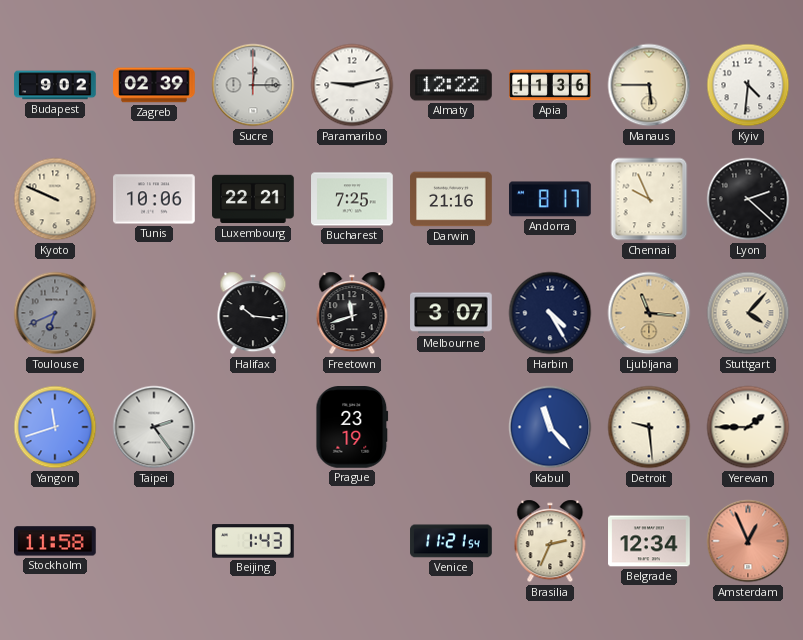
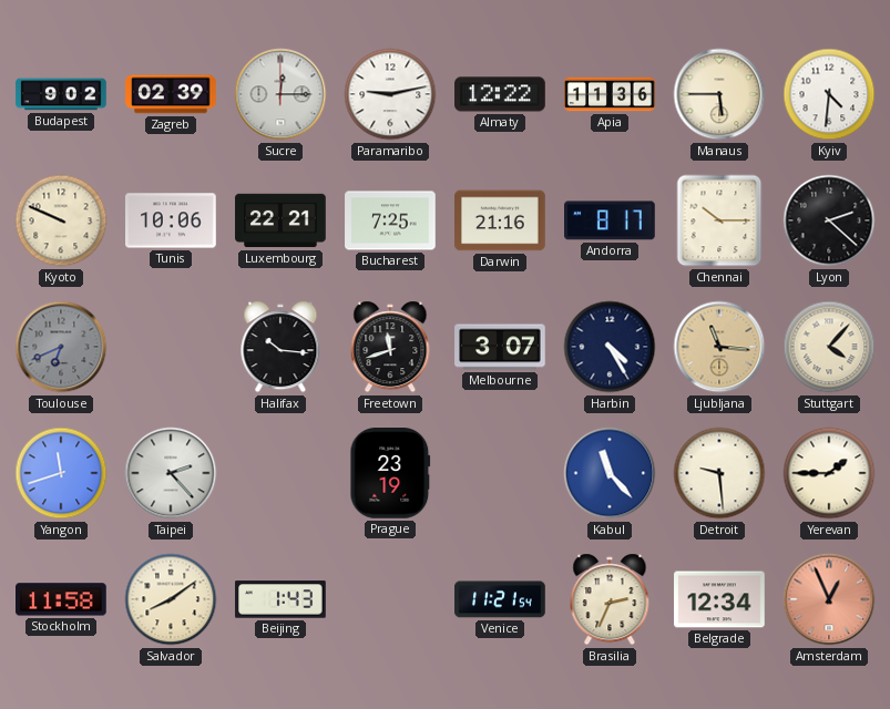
Chennai: 9:56 -> 10:15 (719, 220)
Taipei: 2:24 -> 2:23 (171, 473)
Salvador: none -> 8:09 (171, 599)
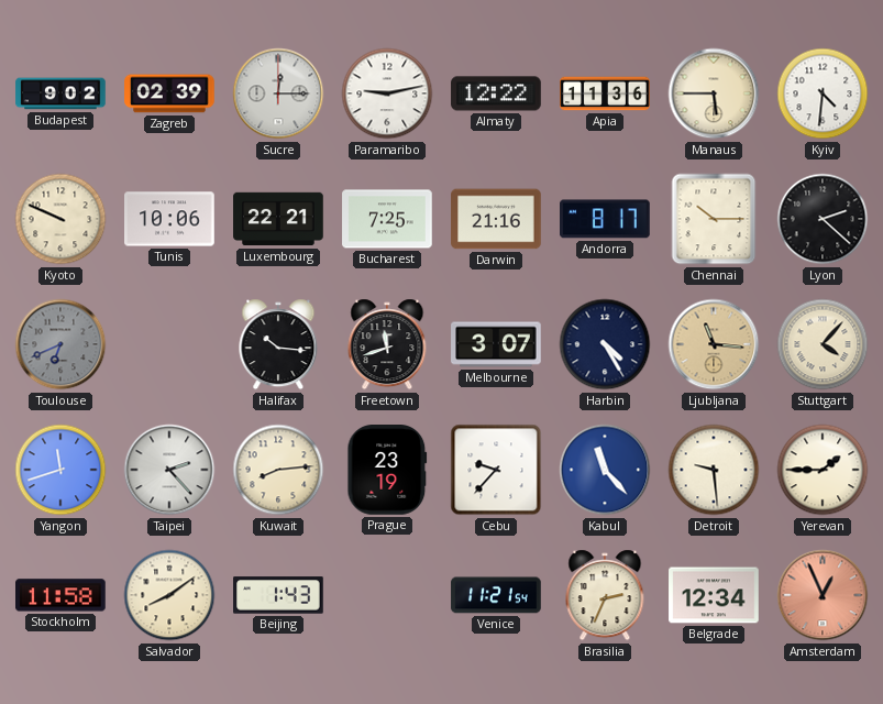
Kuwait: none -> 8:14 (278, 470)
Cebu: none -> 9:37 (496, 470)
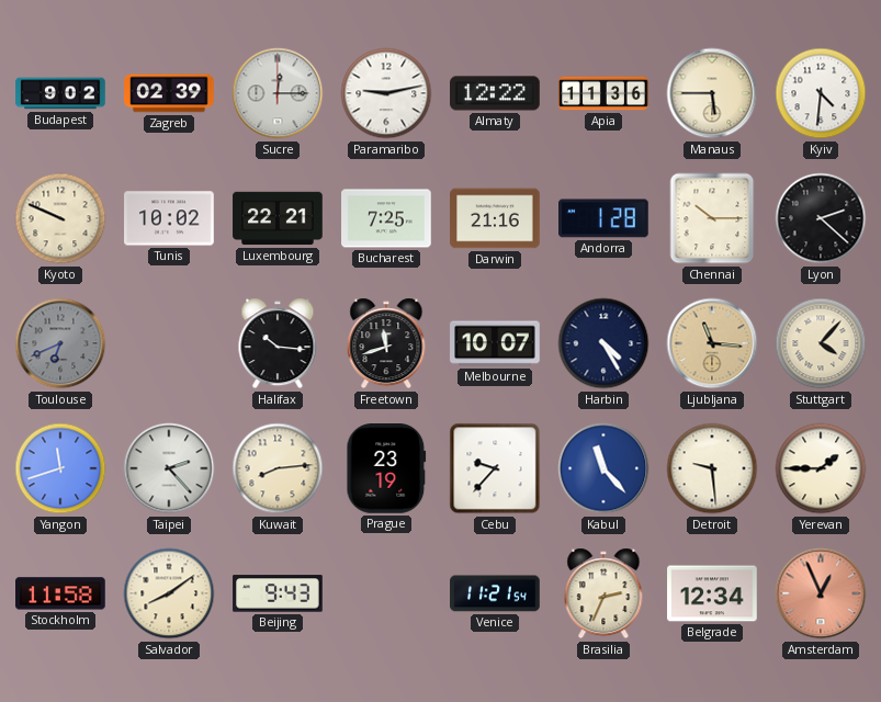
Tunis: 10:06 -> 10:02 (169, 218)
Andorra: 8:17 -> 1:28 (605, 218)
Melbourne: 3:07 -> 10:07 (495, 343)
Beijing: 1:43 -> 9:43 (278, 593)
